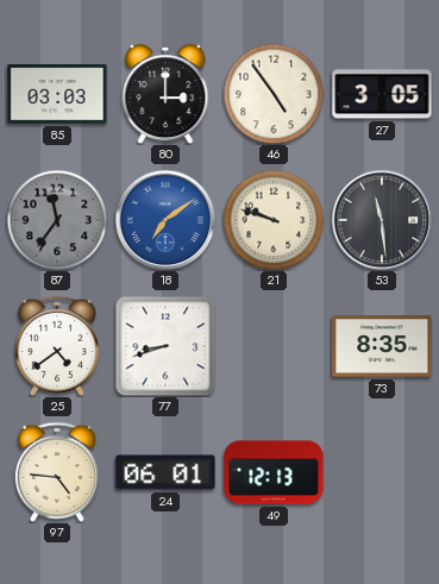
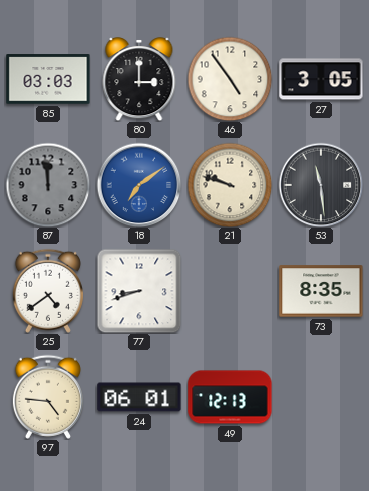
87: 11:36 -> 11:59 (48, 185)
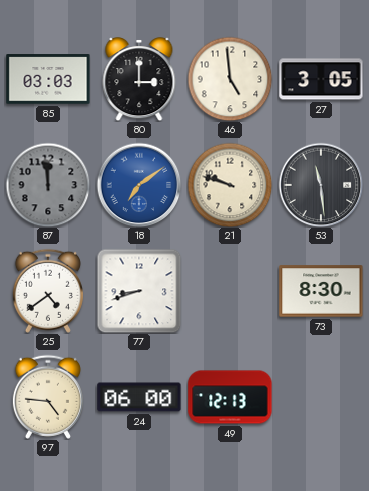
46: 4:54 -> 4:59 (230, 79)
73: 8:35 -> 8:30 (321, 291)
24: 06:01 -> 06:00 (139, 397)
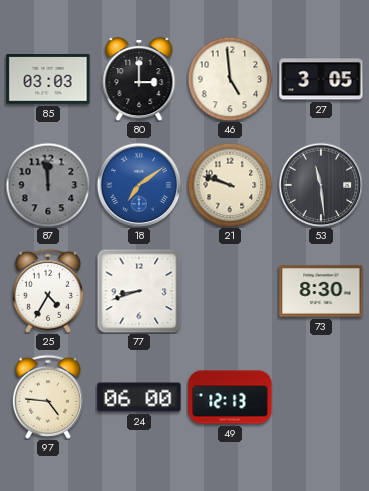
25: 4:39 -> 4:35 (48, 291)
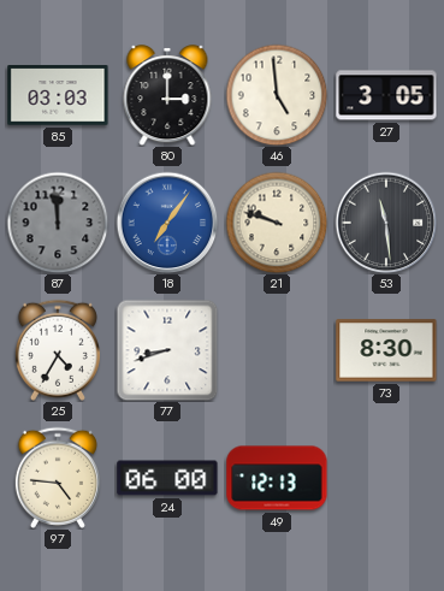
18: 7:09 -> 7:06 (167, 223)
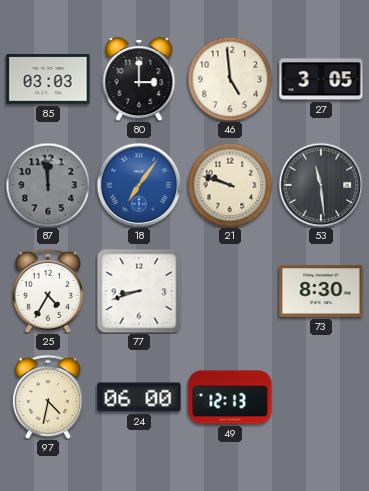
97: 4:46 -> 4:32 (48, 397)
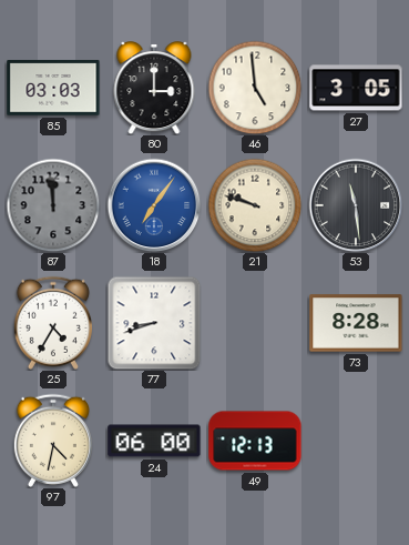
73: 8:30 -> 8:28 (356, 323)
